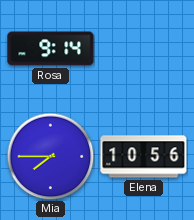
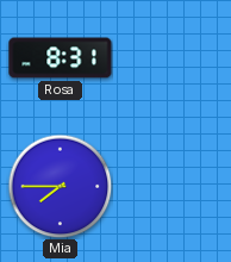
Rosa: 9:14 -> 8:31 (61, 58)
Elena: 10:56 -> none (144, 157)
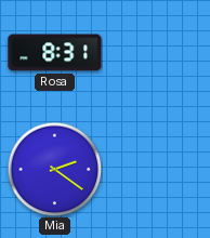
Mia: 7:45 -> 2:21 (54, 169)
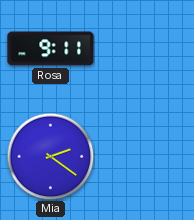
Rosa: 8:31 -> 9:11 (51, 49)
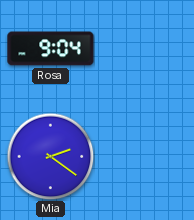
Rosa: 9:11 -> 9:04 (51, 49)
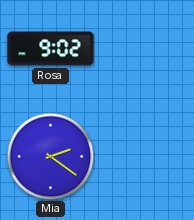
Rosa: 9:04 -> 9:02 (51, 49)
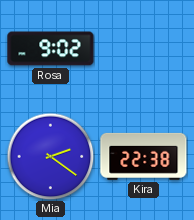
Kira: none -> 22:38 (144, 156)
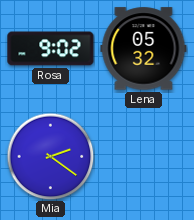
Lena: none -> 05:32 (144, 49)
Kira: 22:38 -> none (144, 156)
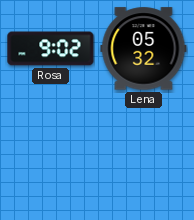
Mia: 2:21 -> none (50, 156)
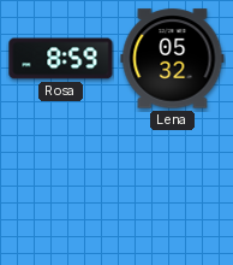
Rosa: 9:02 -> 8:59 (61, 59)
